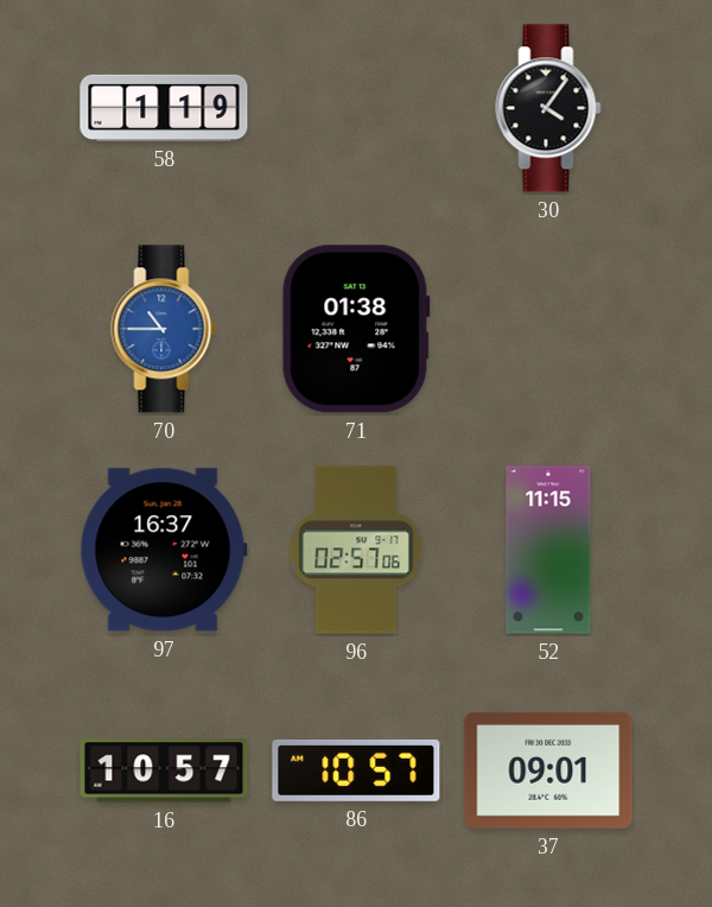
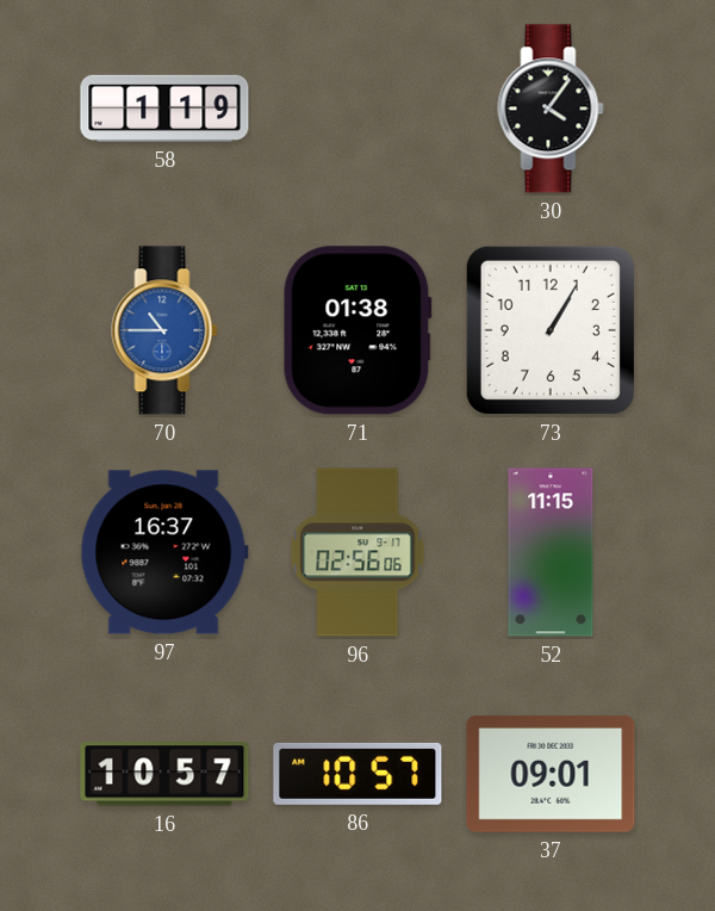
73: none -> 1:05 (551, 330)
96: 02:57 -> 02:56 (357, 552)
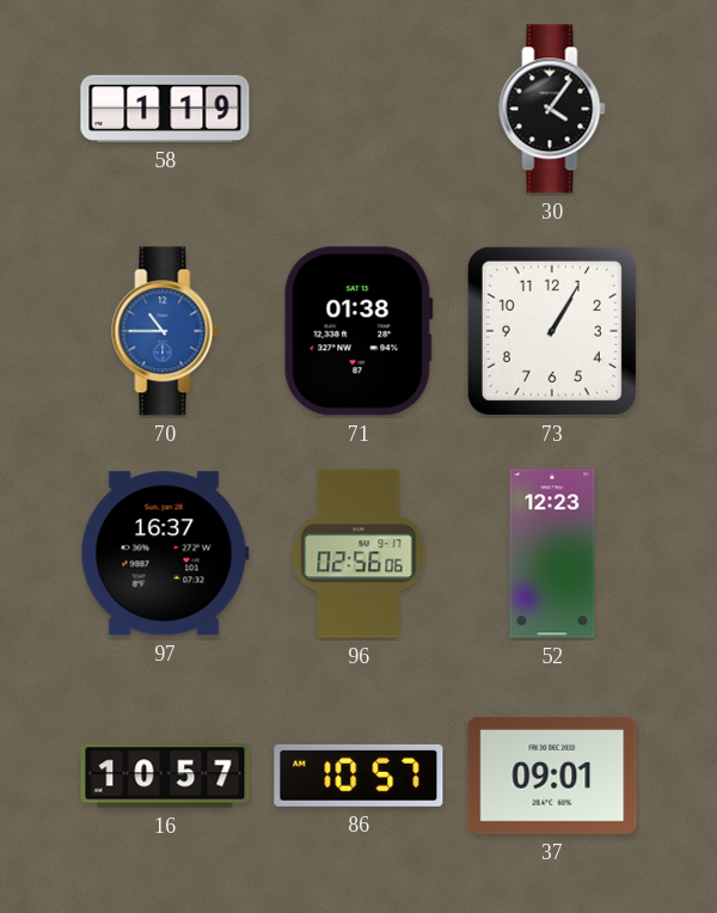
52: 11:15 -> 12:23 (552, 553)
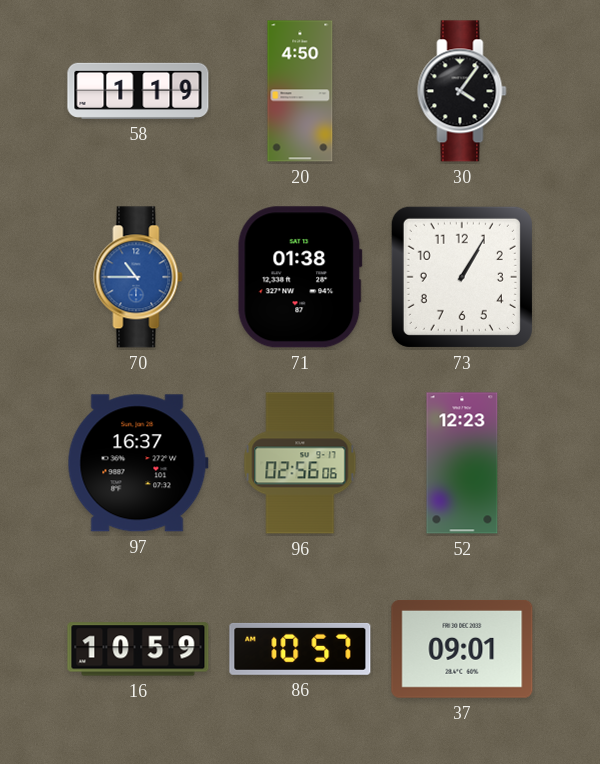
20: none -> 4:50 (300, 91)
16: 10:57 -> 10:59 (138, 649)
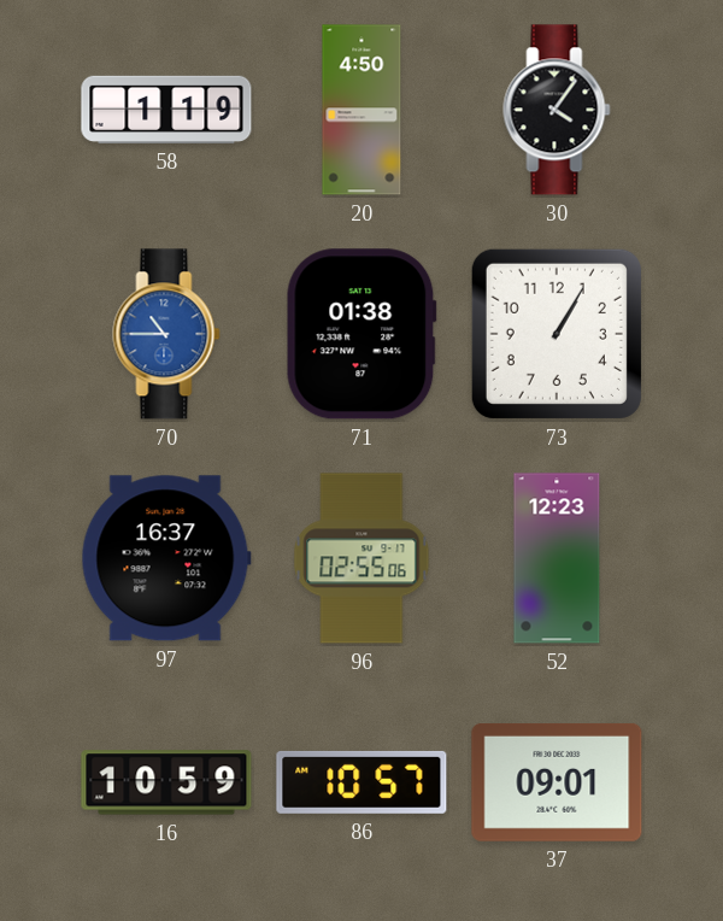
96: 02:56 -> 02:55 (361, 558)
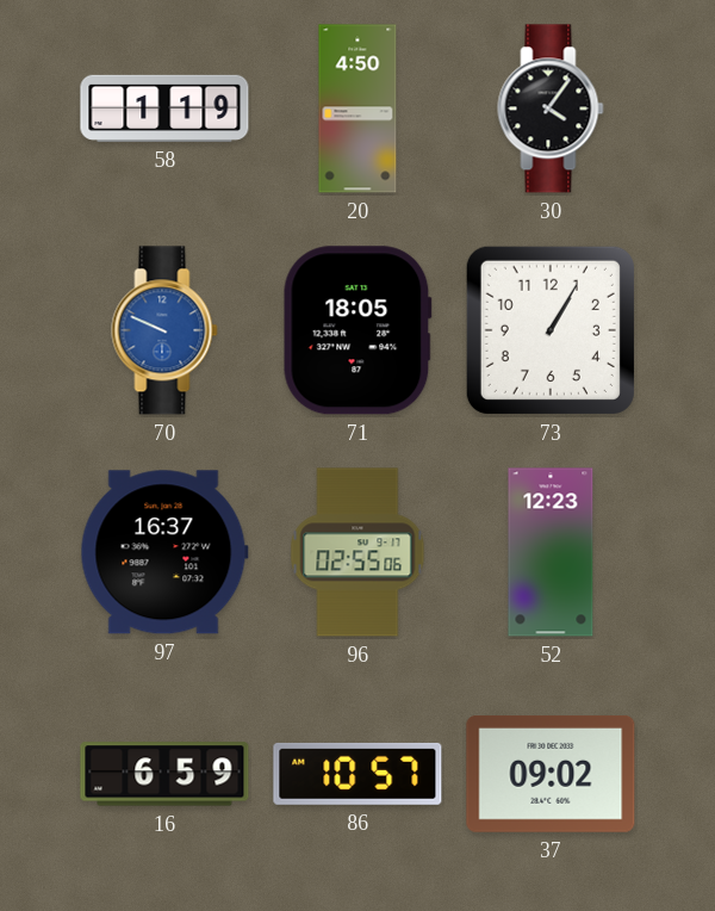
70: 10:45 -> 9:49 (164, 330)
71: 01:38 -> 18:05 (357, 330)
16: 10:59 -> 6:59 (164, 774)
37: 09:01 -> 09:02 (551, 774)
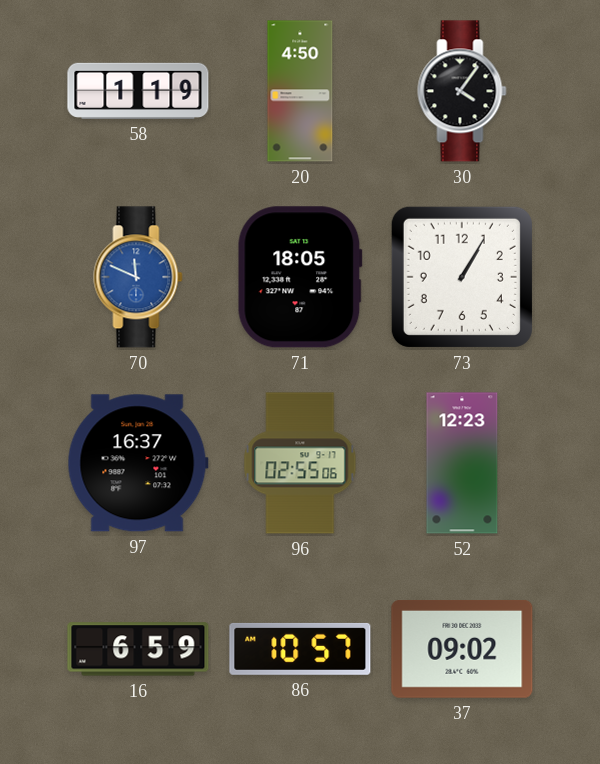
70: 9:49 -> 11:49 (138, 277)
